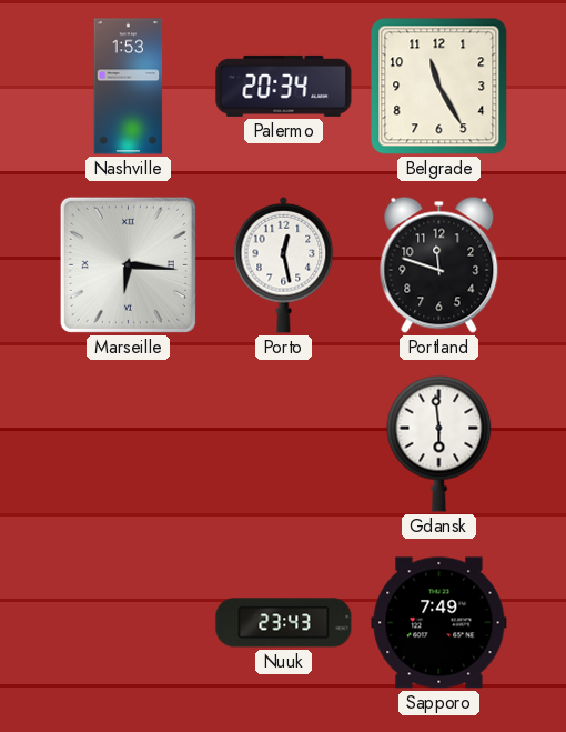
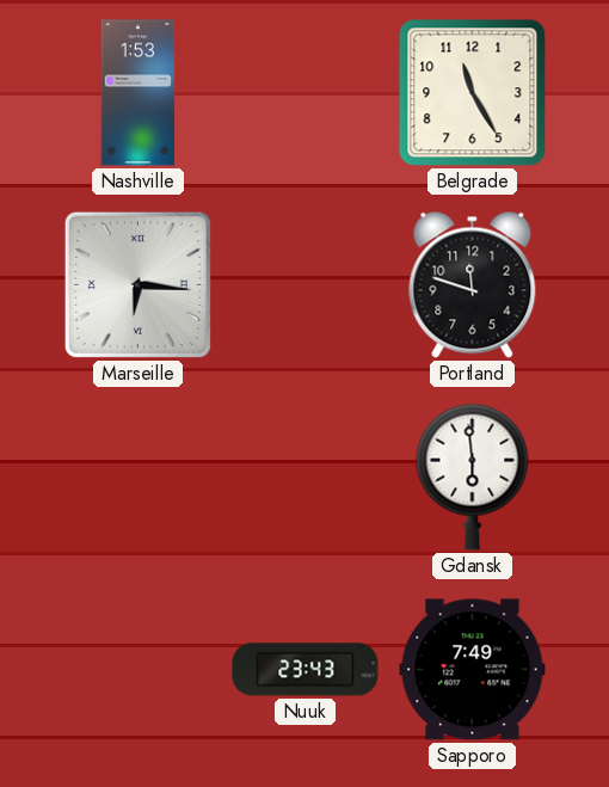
Palermo: 20:34 -> none (284, 86)
Porto: 12:28 -> none (284, 264)
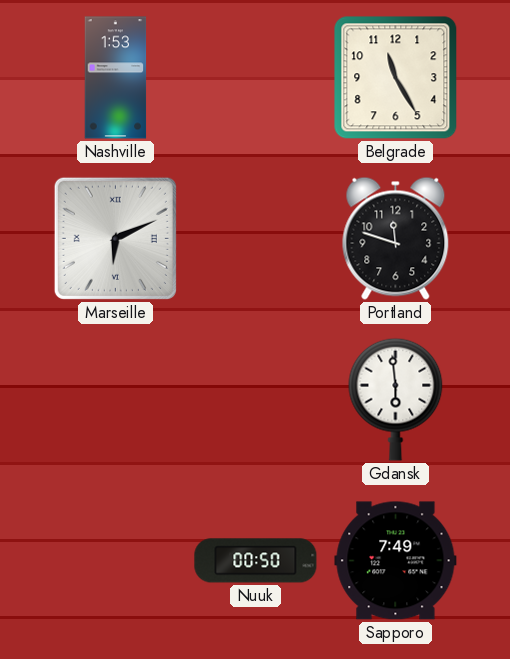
Marseille: 6:16 -> 6:11 (115, 238)
Nuuk: 23:43 -> 00:50 (256, 561)
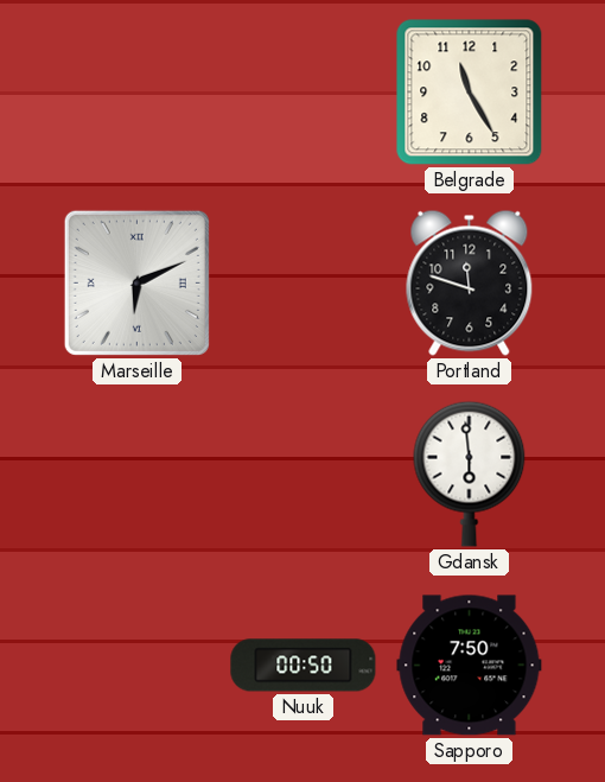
Nashville: 1:53 -> none (116, 78)
Sapporo: 7:49 -> 7:50 (470, 666)
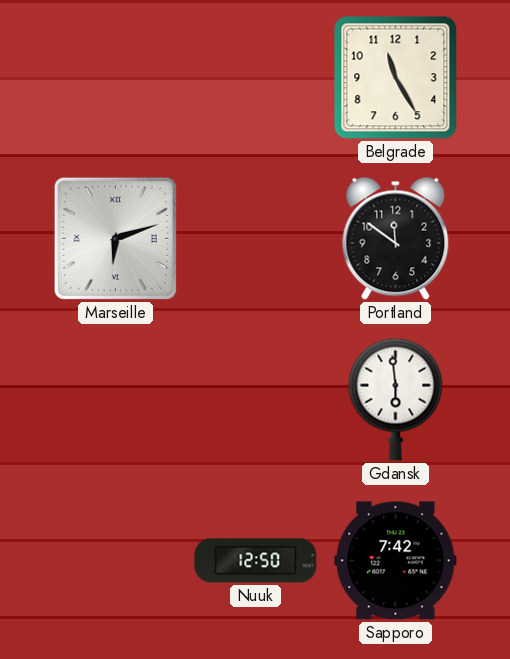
Marseille: 6:11 -> 6:12 (115, 238)
Portland: 11:48 -> 11:51 (396, 238)
Nuuk: 00:50 -> 12:50 (256, 561)
Sapporo: 7:50 -> 7:42 (396, 561)
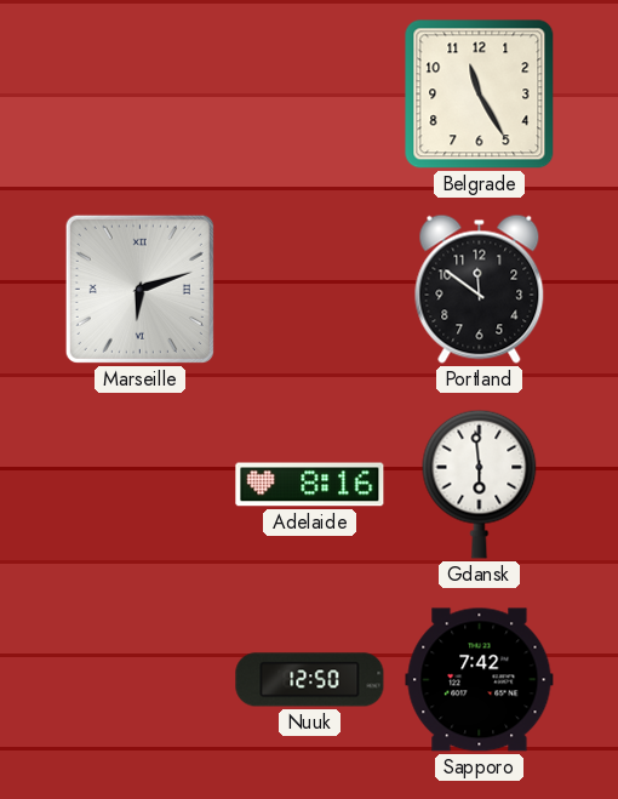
Adelaide: none -> 8:16 (310, 485)
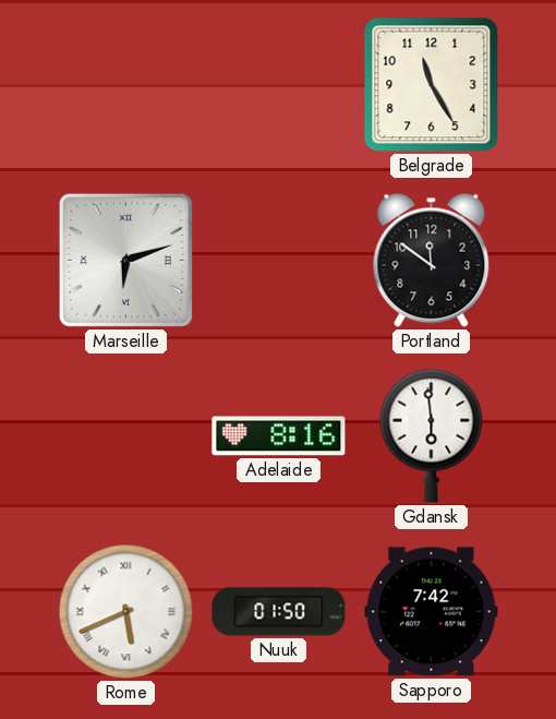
Rome: none -> 5:41 (126, 612)
Nuuk: 12:50 -> 01:50 (279, 612)
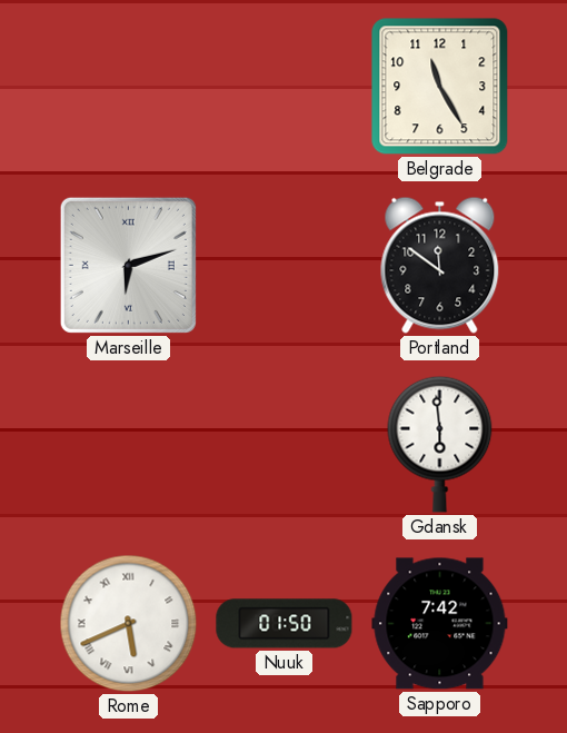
Adelaide: 8:16 -> none (279, 436)
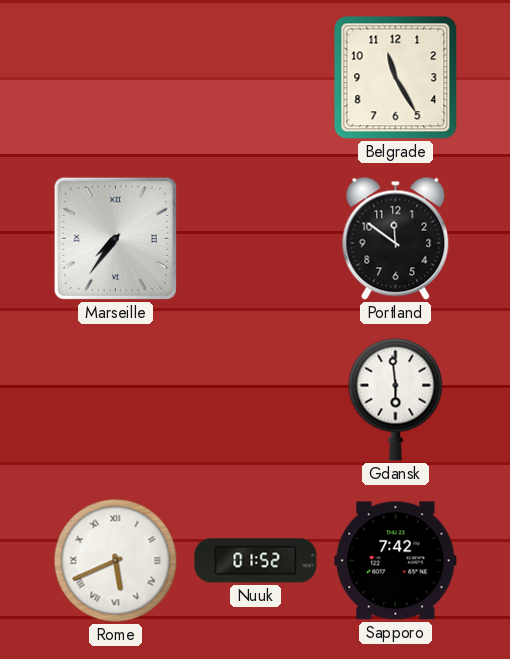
Marseille: 6:12 -> 7:36 (115, 238)
Nuuk: 01:50 -> 01:52 (256, 561)
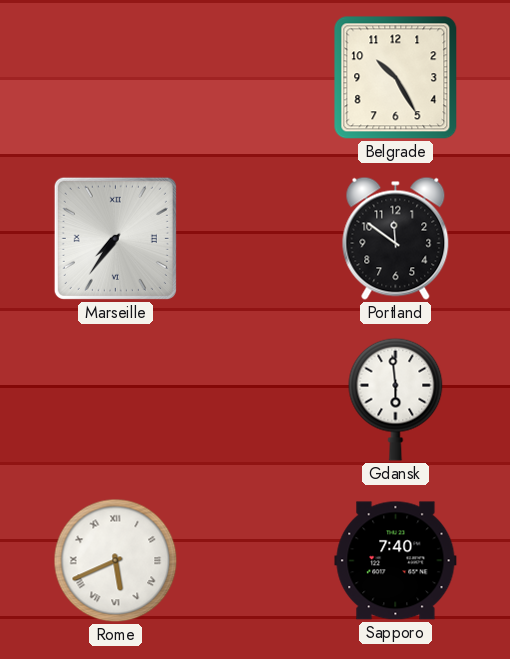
Belgrade: 11:25 -> 10:25 (396, 78)
Nuuk: 01:52 -> none (256, 561)
Sapporo: 7:42 -> 7:40 (396, 561)
